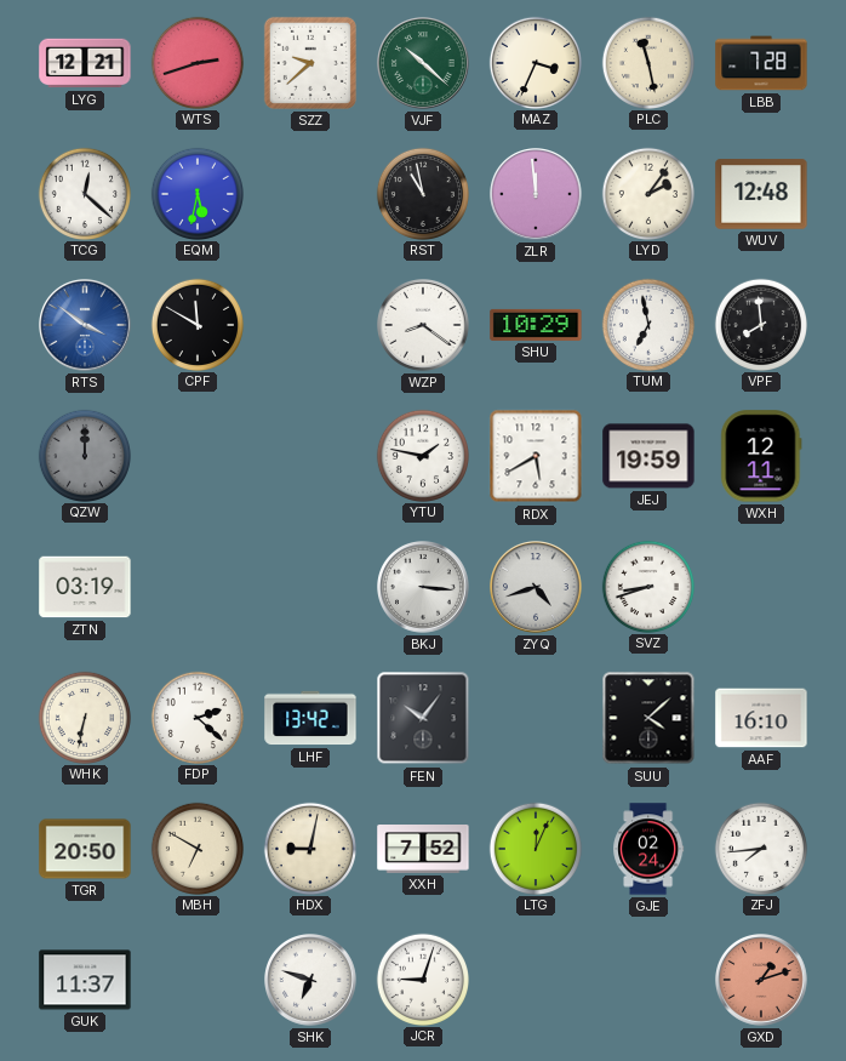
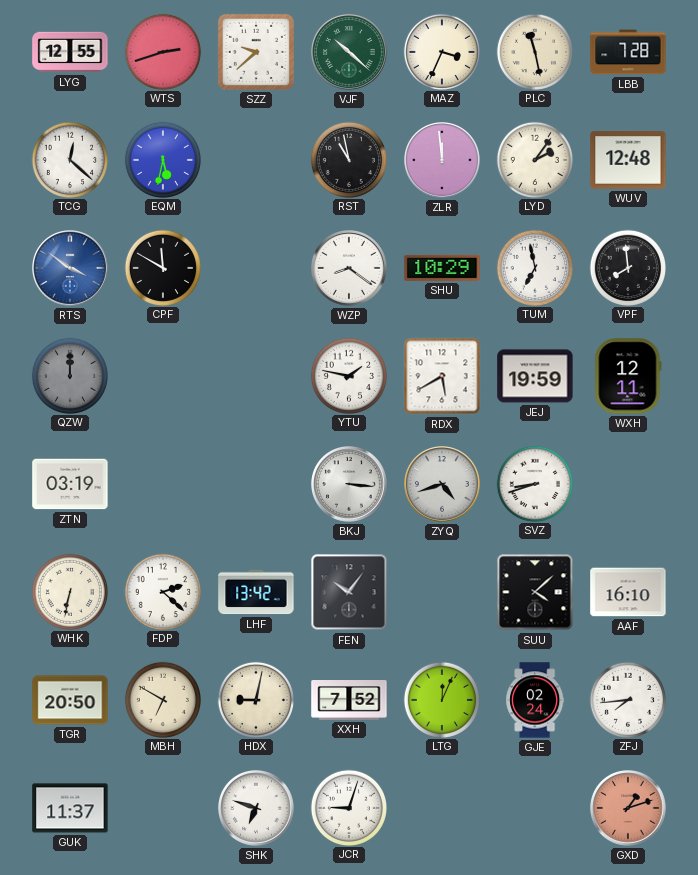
LYG: 12:21 -> 12:55 (70, 52)
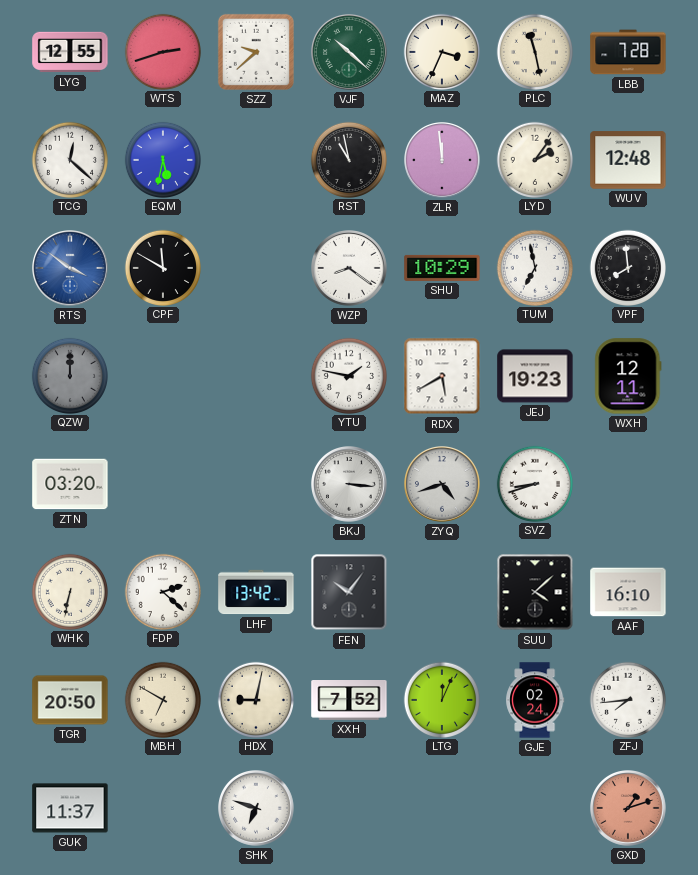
JEJ: 19:59 -> 19:23 (535, 376)
ZTN: 03:19 -> 03:20 (70, 484)
JCR: 9:03 -> none (348, 807)
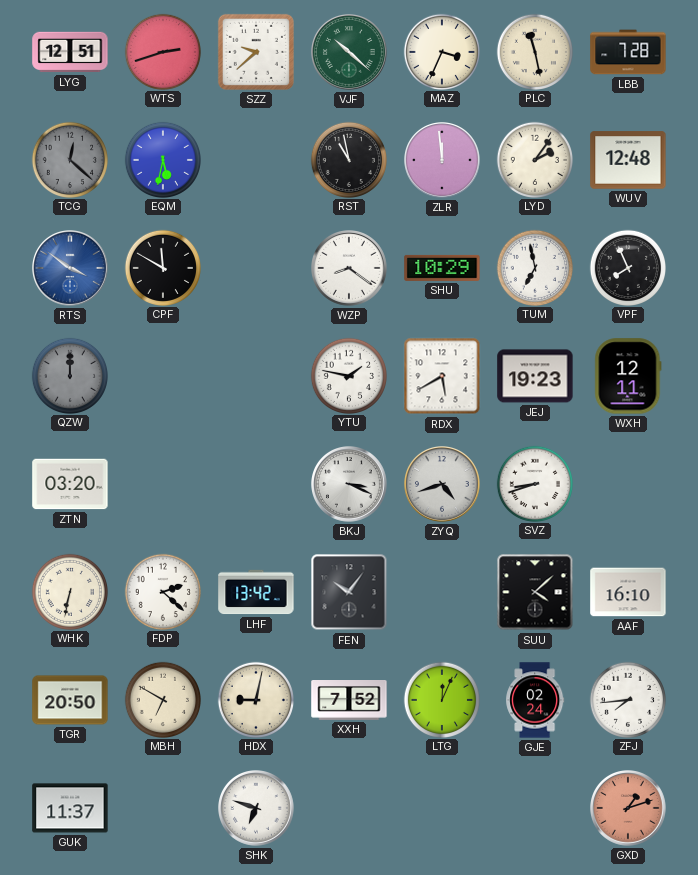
LYG: 12:55 -> 12:51 (70, 52)
TCG dial: white -> grey (69, 159)
VPF: 7:59 -> 7:56 (627, 267)
BKJ: 3:16 -> 3:19 (350, 485)
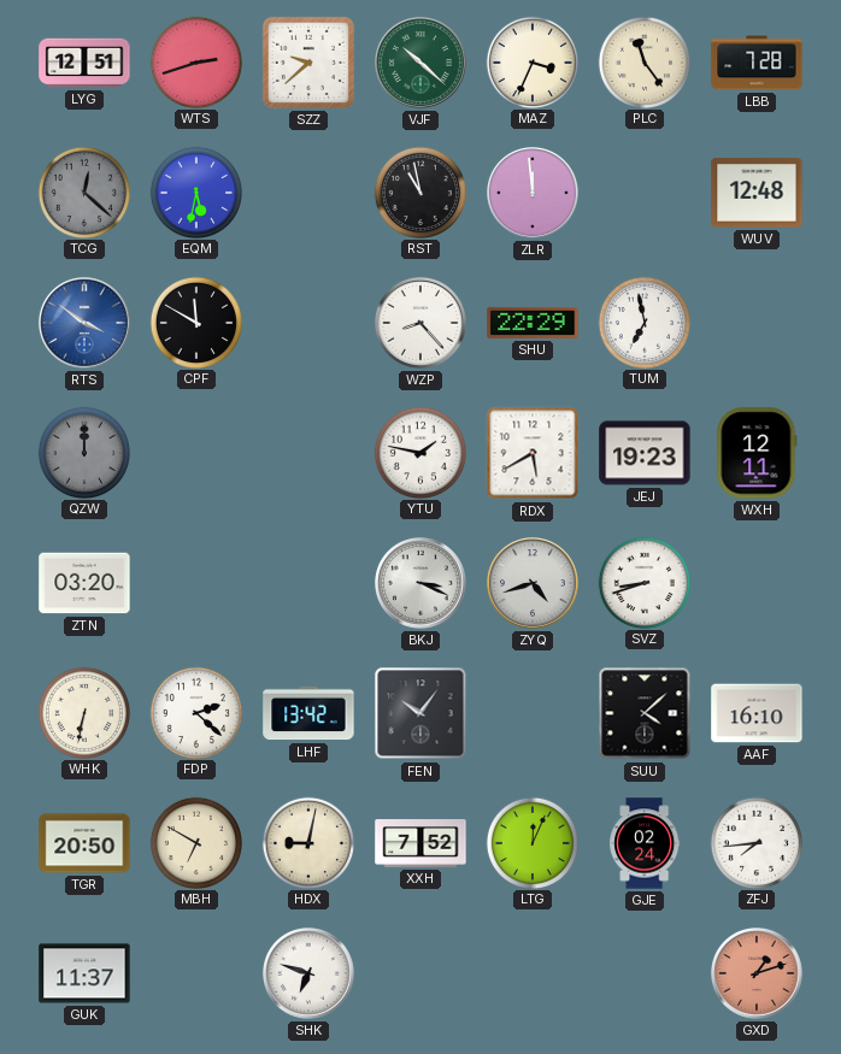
PLC: 11:28 -> 11:24 (643, 61)
LYD: 2:06 -> none (534, 159)
WZP: 8:21 -> 8:23 (422, 324)
SHU: 10:29 -> 22:29 (533, 323)
VPF: 7:56 -> none (627, 267)
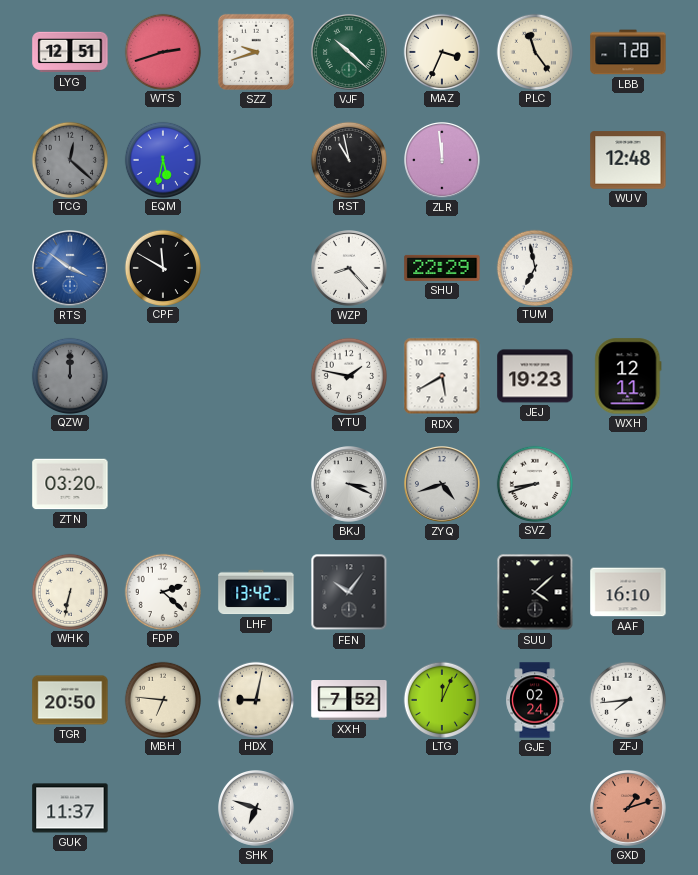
SZZ: 9:38 -> 9:42 (256, 52)
MBH: 6:50 -> 6:46 (162, 699)
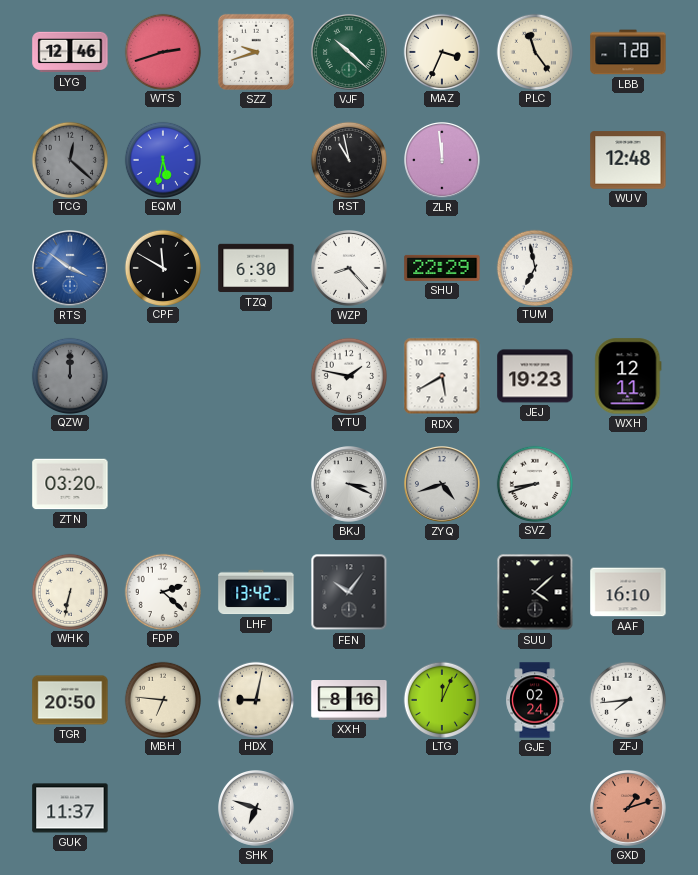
LYG: 12:51 -> 12:46 (70, 52)
TZQ: none -> 6:30 (256, 268)
XXH: 7:52 -> 8:16 (349, 700)
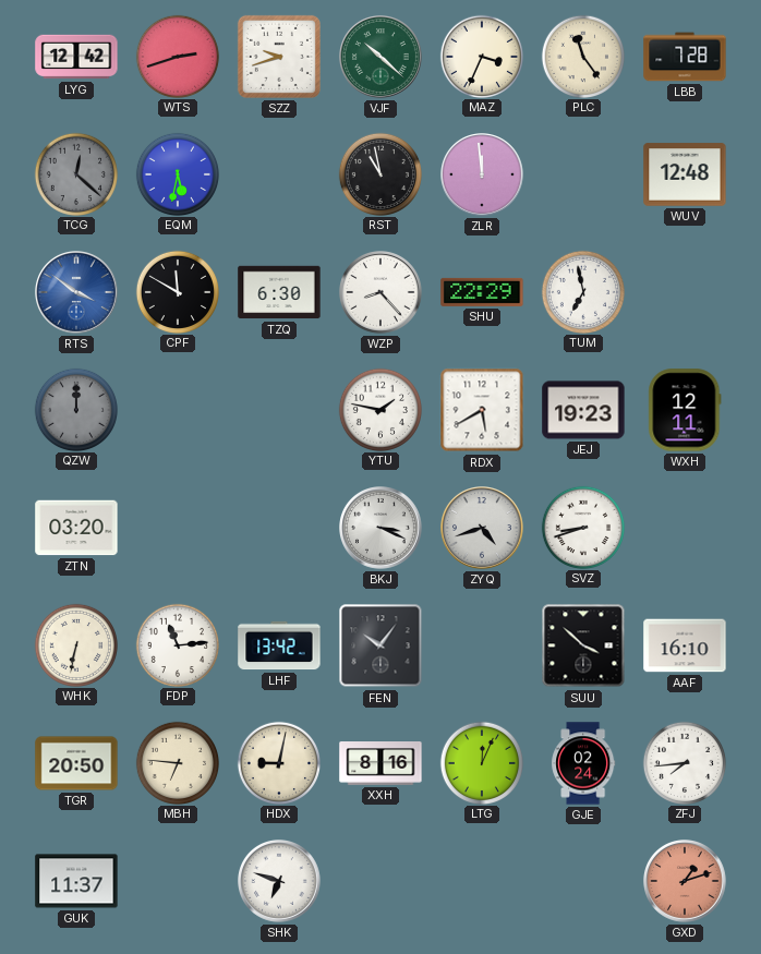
LYG: 12:46 -> 12:42 (76, 57)
FDP: 2:22 -> 11:14 (177, 644)
SUU: 4:08 -> 3:52 (583, 645)
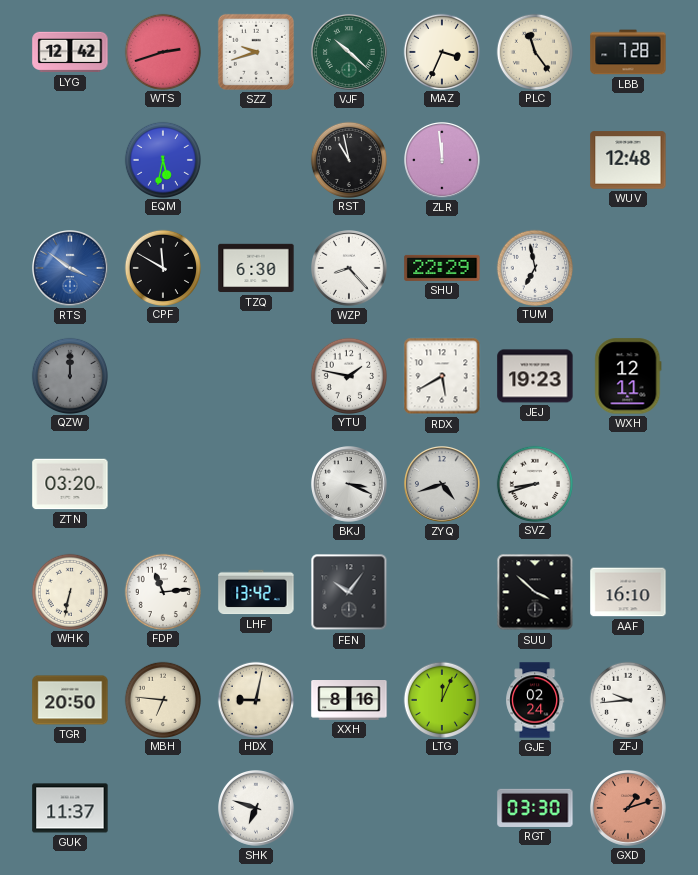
TCG: 12:22 -> none (75, 173)
ZFJ: 7:44 -> 9:44 (627, 699)
RGT: none -> 03:30 (535, 808)
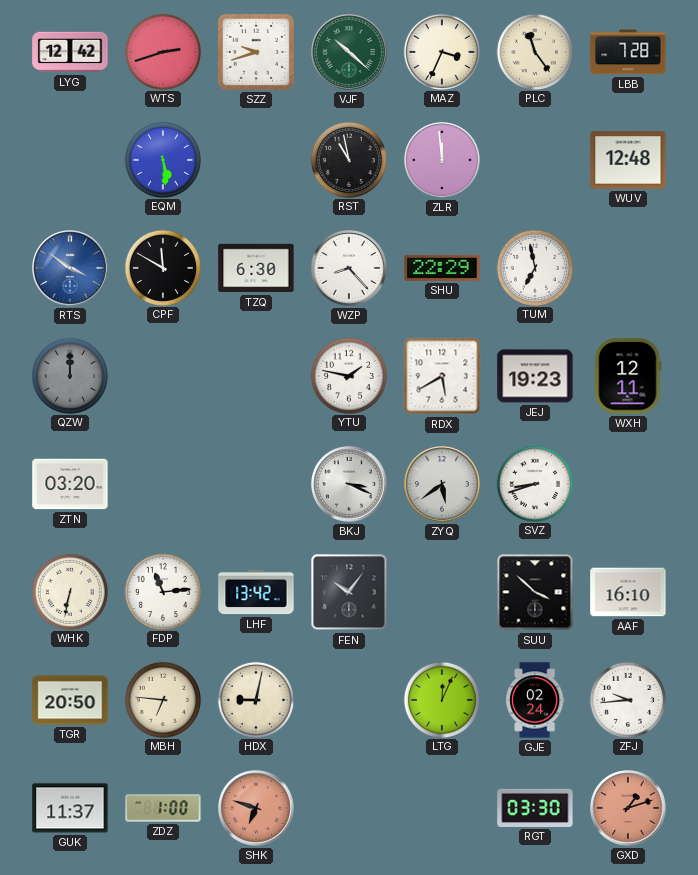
EQM: 5:32 -> 5:29 (162, 159)
ZYQ: 4:42 -> 5:39 (443, 485)
XXH: 8:16 -> none (349, 700)
ZDZ: none -> 1:00 (163, 808)
SHK dial: white -> salmon (257, 809)
